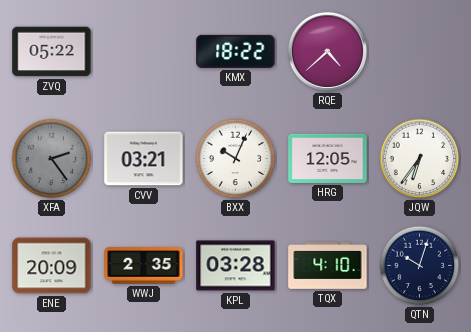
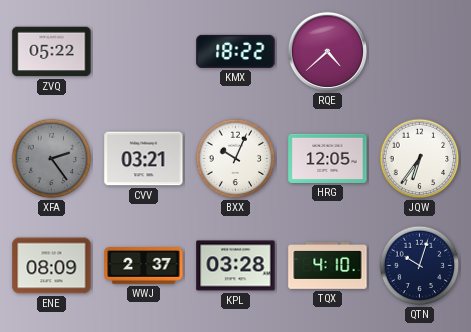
ENE: 20:09 -> 08:09 (52, 266)
WWJ: 2:35 -> 2:37 (144, 266)
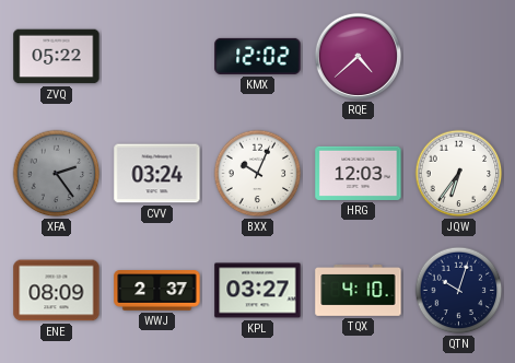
KMX: 18:22 -> 12:02 (258, 56)
CVV: 03:21 -> 03:24 (157, 174)
HRG: 12:05 -> 12:03 (359, 173)
KPL: 03:28 -> 03:27 (258, 291)
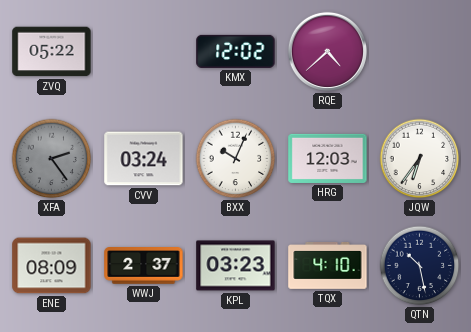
KPL: 03:27 -> 03:23 (236, 266)
QTN: 10:03 -> 10:28 (420, 266)
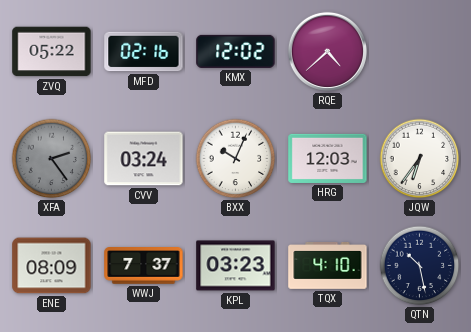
MFD: none -> 02:16 (144, 52)
WWJ: 2:37 -> 7:37 (144, 266)
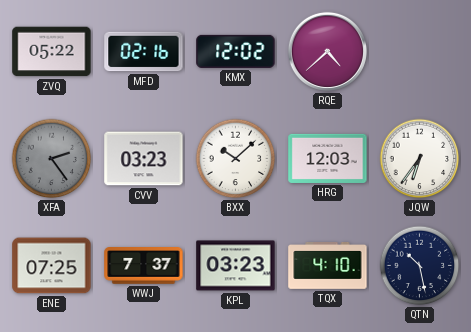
CVV: 03:24 -> 03:23 (144, 159)
BXX: 10:04 -> 10:08 (236, 159)
ENE: 08:09 -> 07:25 (52, 266)
